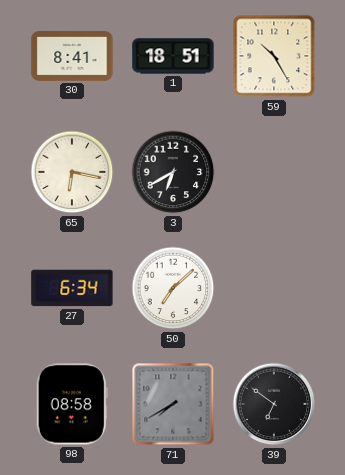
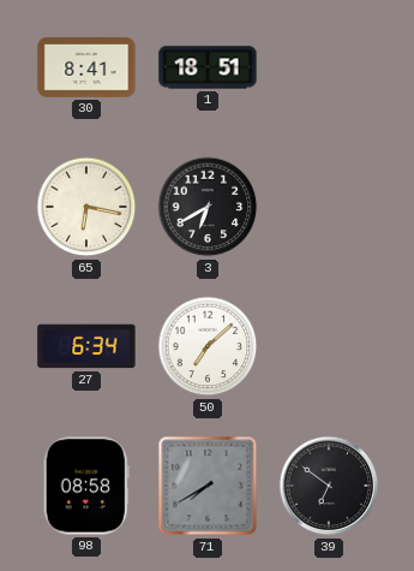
59: 10:25 -> none (274, 56)
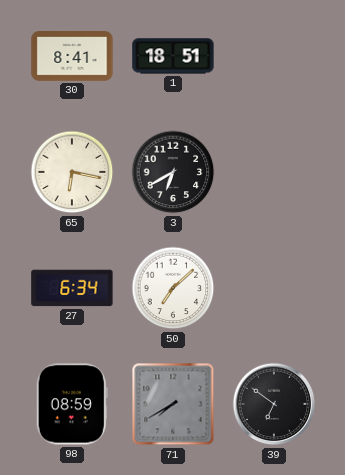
98: 08:58 -> 08:59 (72, 404)
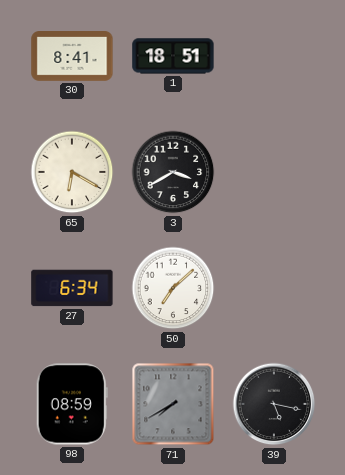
65: 6:17 -> 6:20 (72, 172)
3: 6:40 -> 3:40 (173, 172)
39: 6:51 -> 5:17 (274, 404)
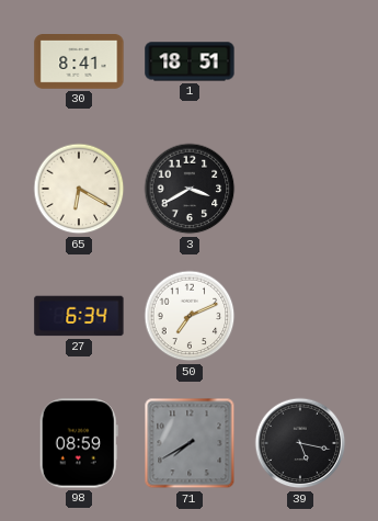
50: 7:08 -> 7:11 (190, 316)
